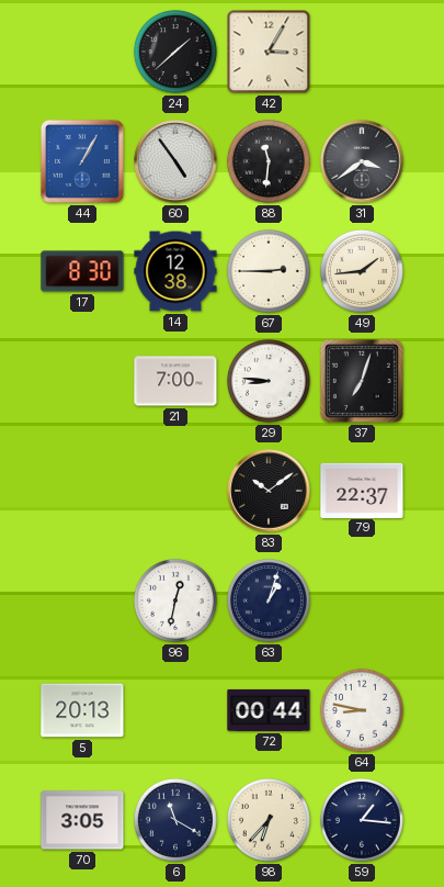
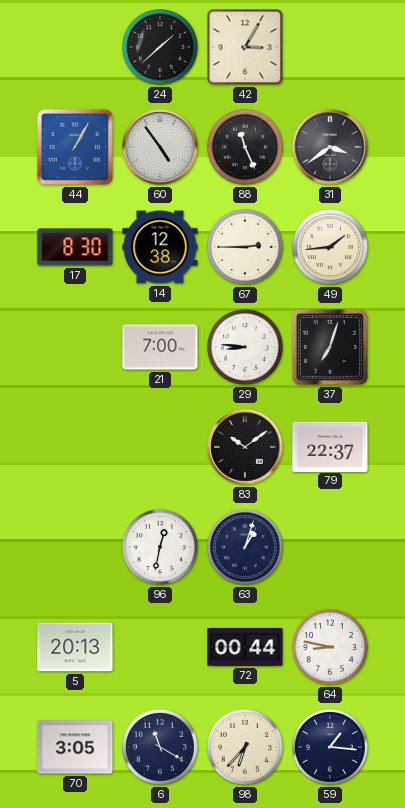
88: 11:31 -> 11:26 (245, 147)
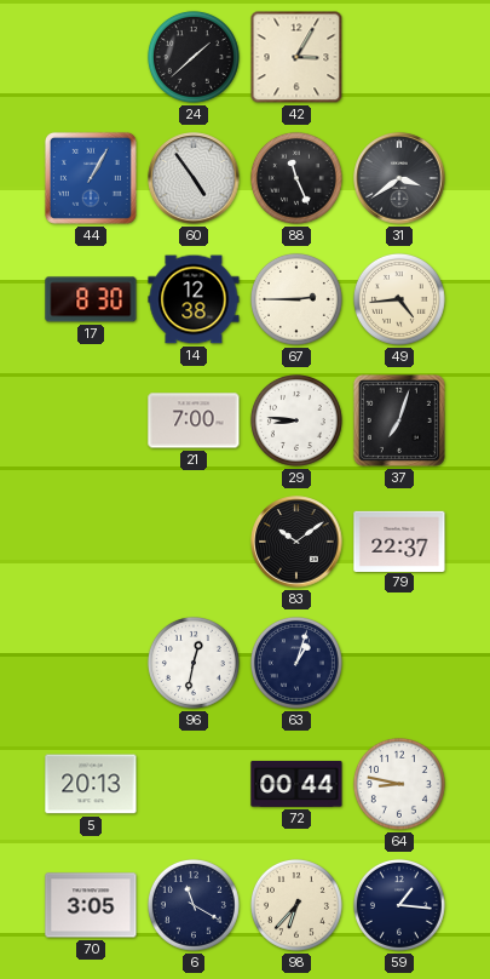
49: 1:44 -> 4:44 (399, 299)
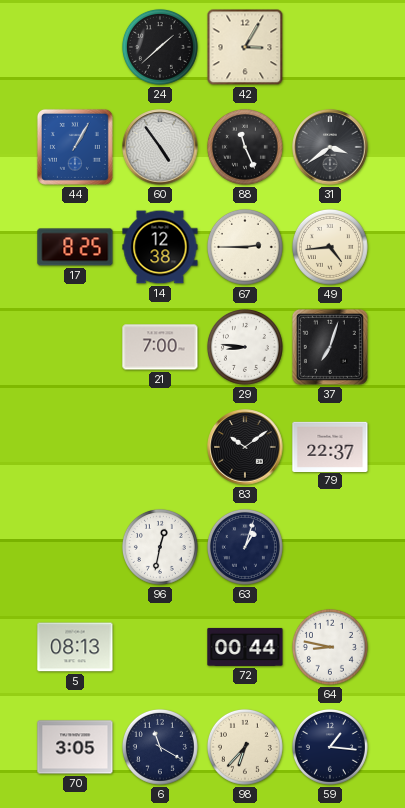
17: 8:30 -> 8:25 (75, 247)
5: 20:13 -> 08:13 (75, 647)
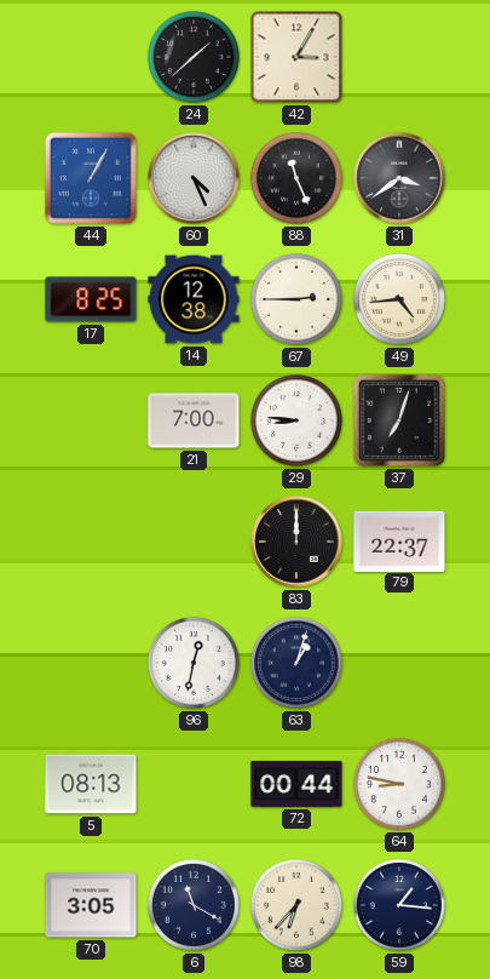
60: 4:54 -> 4:26 (194, 178)
83: 10:09 -> 12:00 (296, 542)
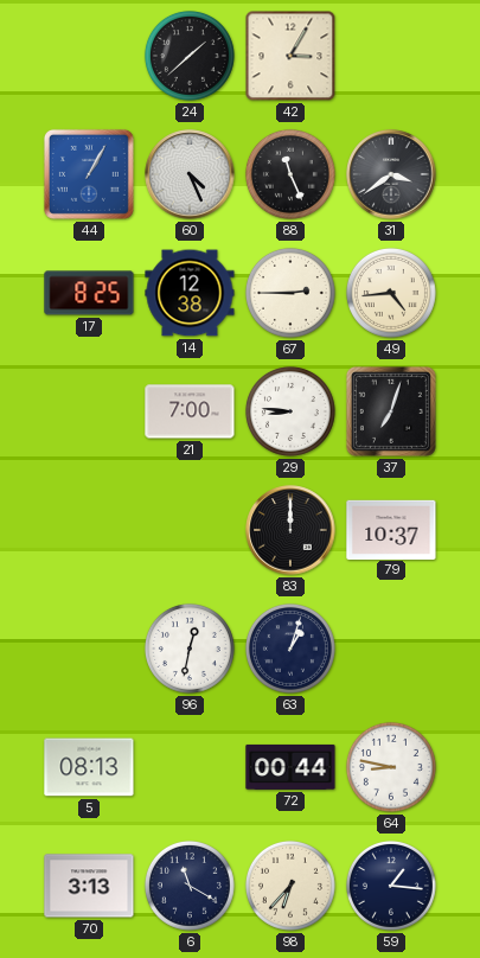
79: 22:37 -> 10:37 (391, 529)
70: 3:05 -> 3:13 (89, 886)
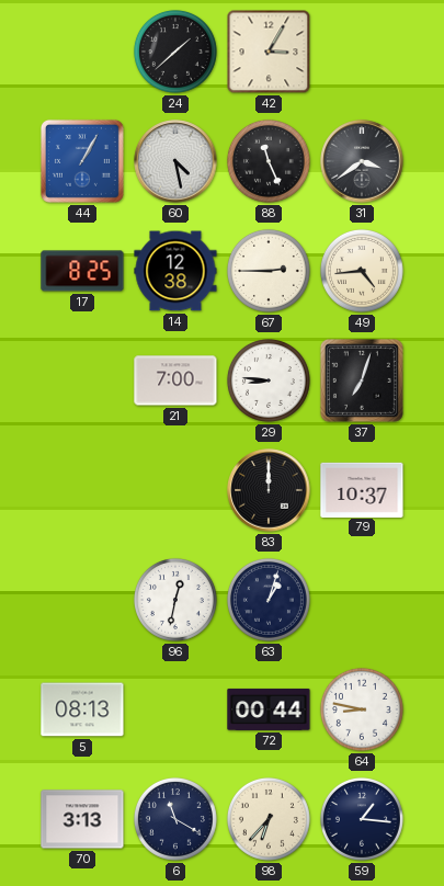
60: 4:26 -> 4:28 (175, 161)
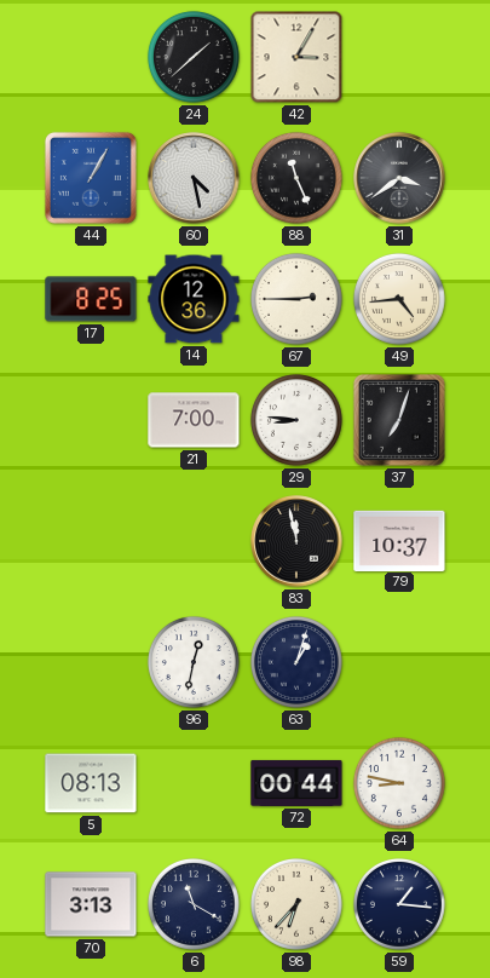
14: 12:38 -> 12:36 (194, 299)
83: 12:00 -> 11:58 (296, 541)
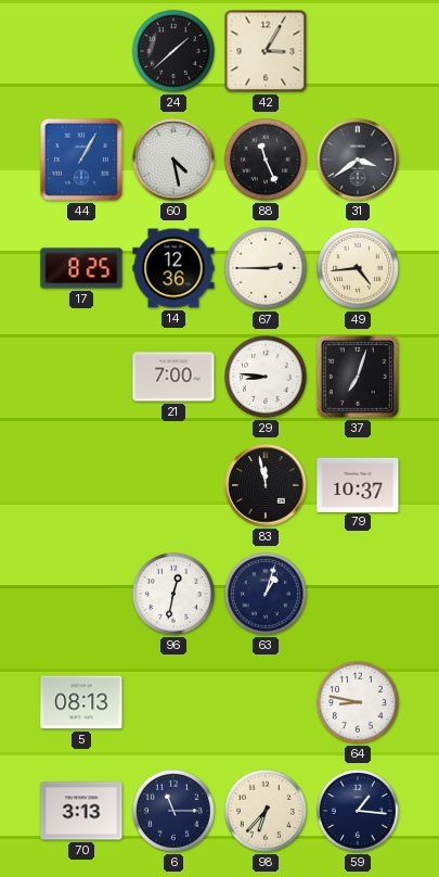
72: 00:44 -> none (296, 783)
6: 11:20 -> 11:15 (173, 811)
